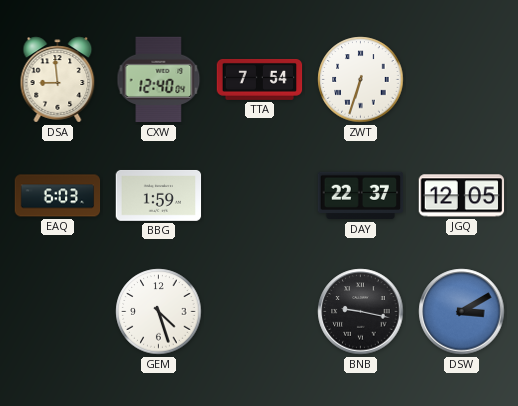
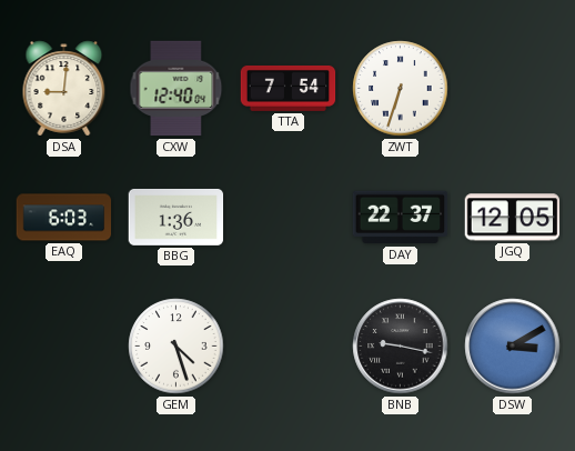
DSA: 8:59 -> 9:01 (64, 89)
BBG: 1:59 -> 1:36 (176, 217)
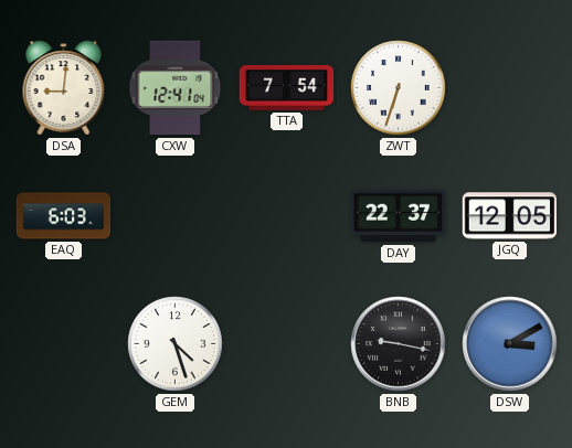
CXW: 12:40 -> 12:41 (176, 88)
BBG: 1:36 -> none (176, 217)
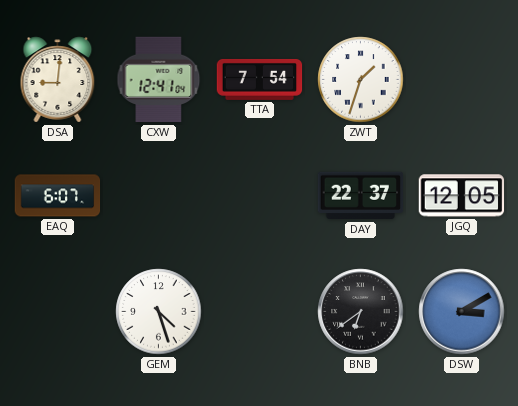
ZWT: 6:33 -> 1:33 (361, 80)
EAQ: 6:03 -> 6:07 (58, 196)
BNB: 9:17 -> 6:39 (361, 312)
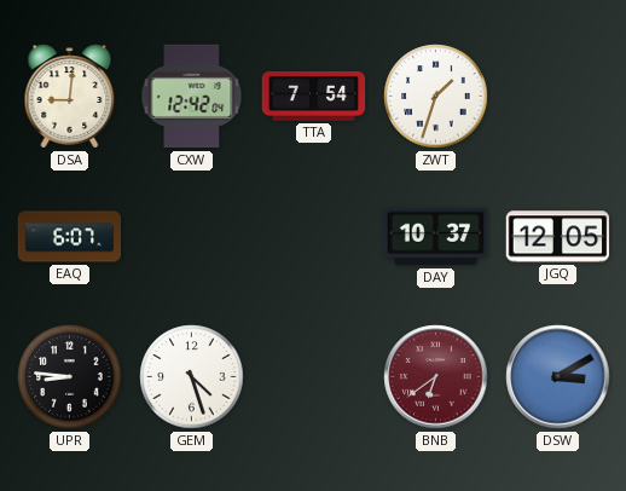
CXW: 12:41 -> 12:42 (192, 97)
DAY: 22:37 -> 10:37 (436, 237)
UPR: none -> 8:46 (70, 377)
BNB dial: black -> burgundy (436, 377)
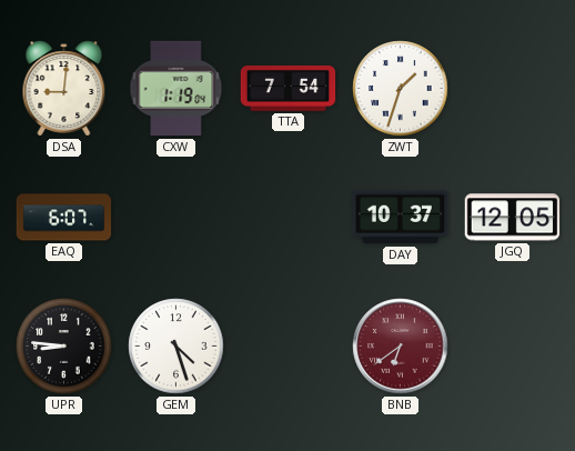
CXW: 12:42 -> 1:19 (176, 89)
DSW: 3:10 -> none (558, 377)
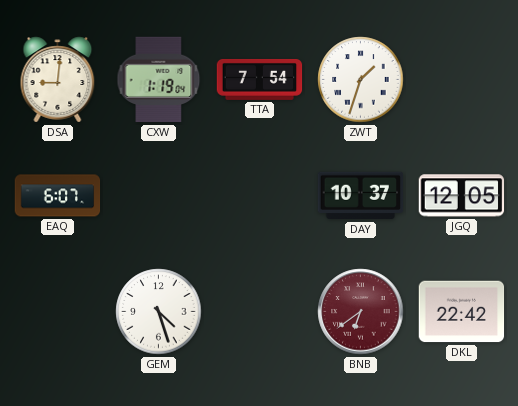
UPR: 8:46 -> none (64, 347)
DKL: none -> 22:42 (462, 312)
